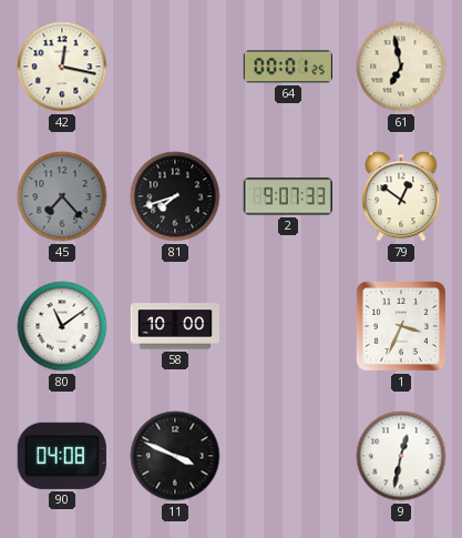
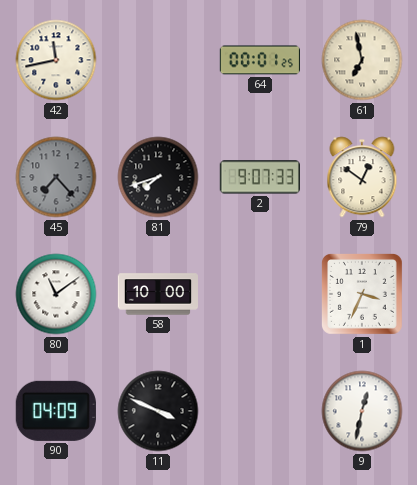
42: 12:17 -> 11:43 (56, 60)
90: 04:08 -> 04:09 (56, 411)
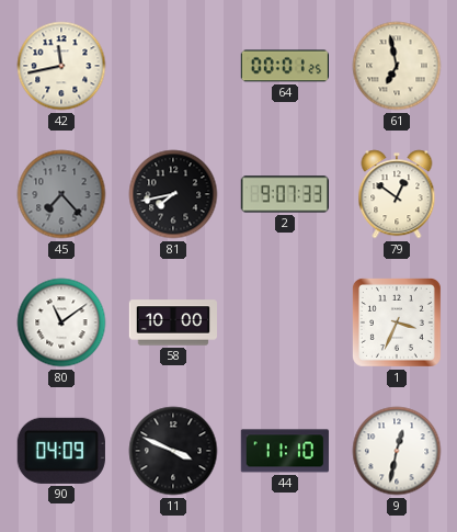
81: 7:42 -> 7:43 (173, 194)
44: none -> 11:10 (285, 451)
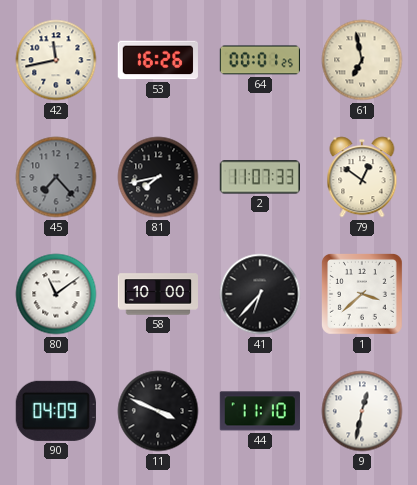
53: none -> 16:26 (158, 60)
2: 9:07 -> 11:07 (260, 177)
41: none -> 6:37 (260, 294)
1: 3:34 -> 3:38 (362, 294)
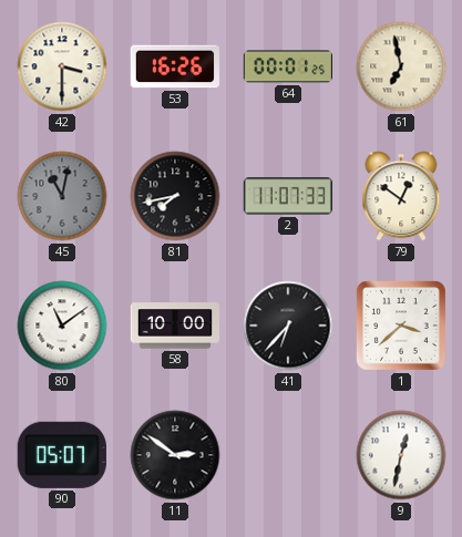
42: 11:43 -> 3:30 (62, 66)
45: 7:23 -> 11:02 (62, 196)
90: 04:09 -> 05:07 (62, 455)
11: 3:49 -> 2:51 (175, 455)
44: 11:10 -> none (260, 411)
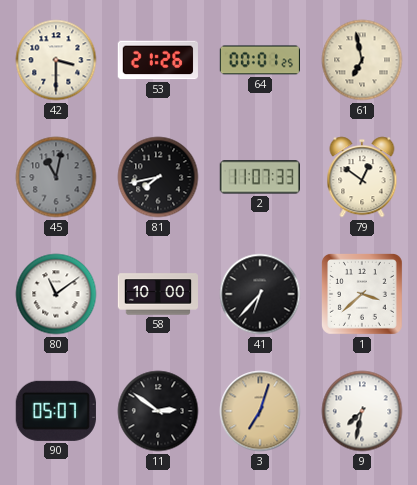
53: 16:26 -> 21:26 (158, 60)
3: none -> 7:03 (260, 411)
9: 12:32 -> 7:32 (362, 411)
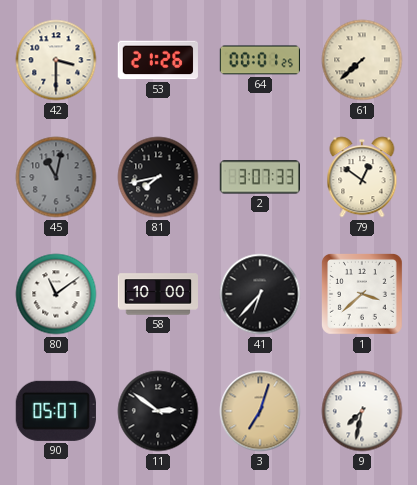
61: 6:58 -> 7:38 (362, 60)
2: 11:07 -> 3:07 (260, 177)
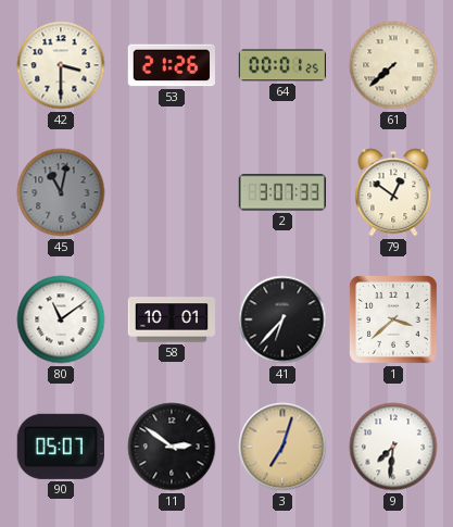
81: 7:43 -> none (158, 177)
58: 10:00 -> 10:01 (172, 319)
9: 7:32 -> 7:31 (393, 447)
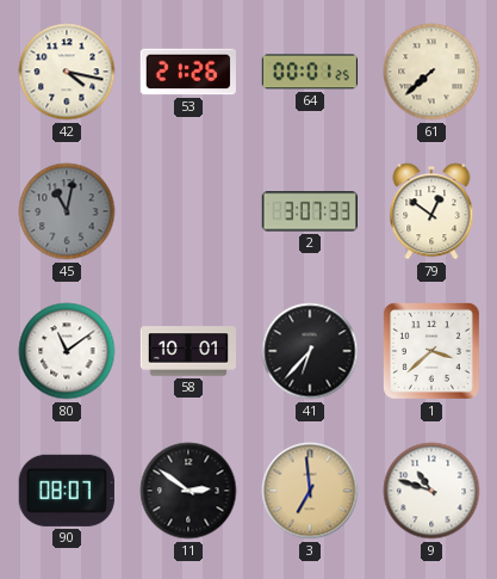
42: 3:30 -> 4:17 (67, 72)
90: 05:07 -> 08:07 (67, 491)
3: 7:03 -> 6:59 (310, 491)
9: 7:31 -> 10:48 (431, 491)
